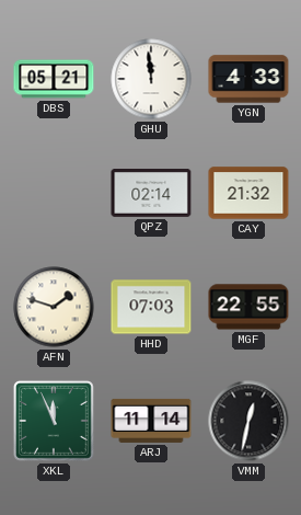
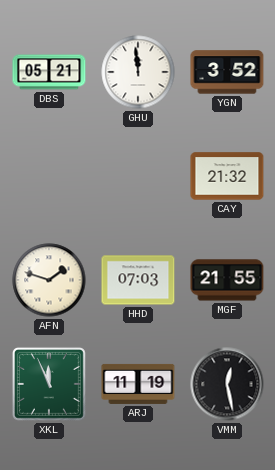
YGN: 4:33 -> 3:52 (227, 72)
QPZ: 02:14 -> none (151, 194)
MGF: 22:55 -> 21:55 (227, 280)
ARJ: 11:14 -> 11:19 (138, 384)
VMM: 12:32 -> 12:28 (227, 384)
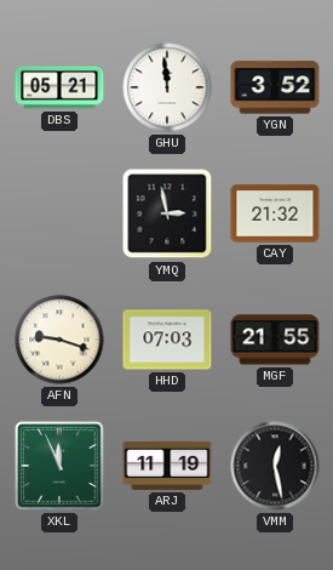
YMQ: none -> 2:58 (167, 213)
AFN: 1:48 -> 9:18 (59, 340)
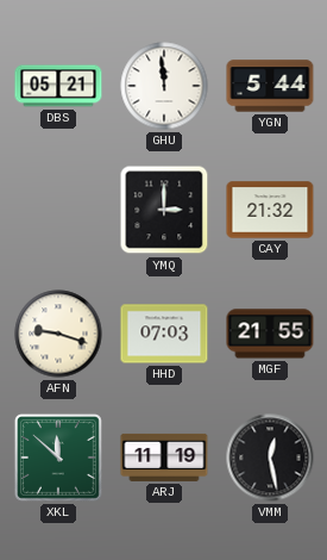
YGN: 3:52 -> 5:44 (270, 86)
YMQ: 2:58 -> 3:00 (164, 210)
XKL: 11:56 -> 11:52 (58, 458)
